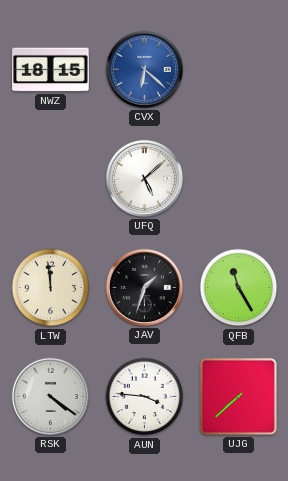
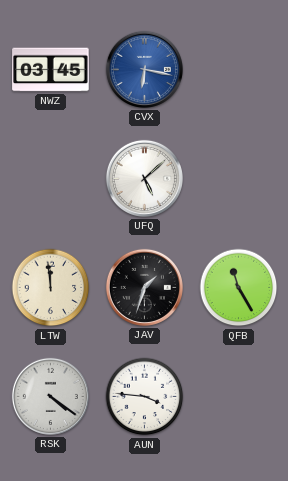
NWZ: 18:15 -> 03:45 (51, 70)
CVX: 6:22 -> 6:17 (144, 69)
UJG: 7:38 -> none (238, 396)
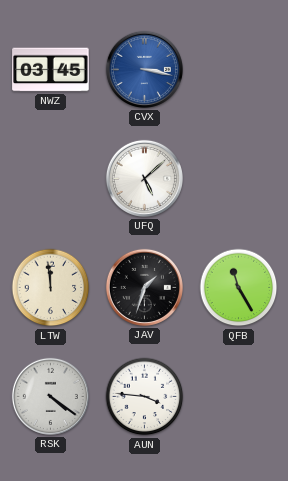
CVX: 6:17 -> 3:17 (144, 69)
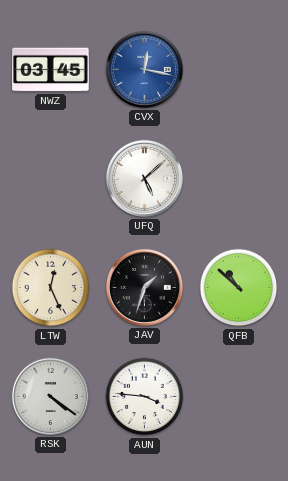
CVX: 3:17 -> 12:17 (144, 69)
LTW: 11:59 -> 12:26 (51, 288)
QFB: 11:25 -> 10:52 (239, 288)
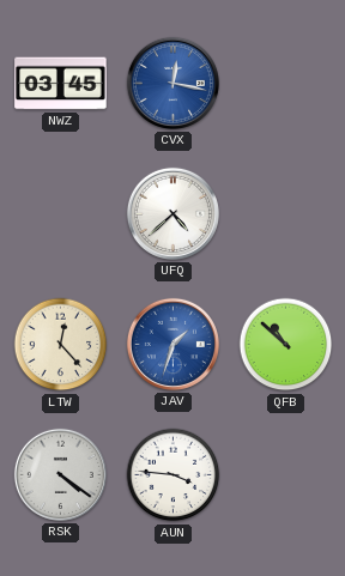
UFQ: 5:08 -> 4:38 (172, 213)
LTW: 12:26 -> 12:23 (61, 345)
JAV dial: black -> blue (172, 344)
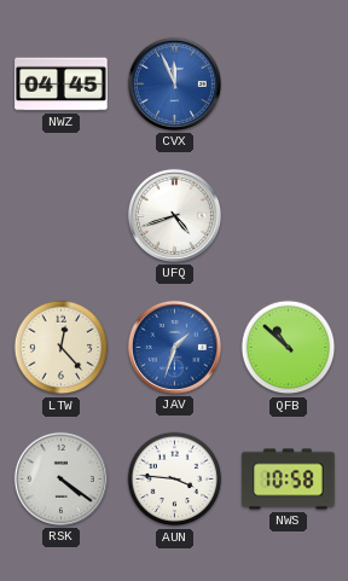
NWZ: 03:45 -> 04:45 (62, 85)
CVX: 12:17 -> 11:56 (174, 83)
UFQ: 4:38 -> 4:42 (174, 215)
NWS: none -> 10:58 (289, 480)
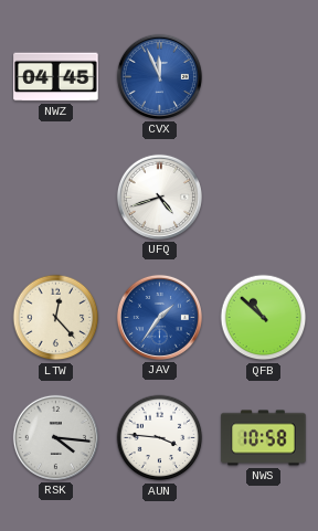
JAV: 1:33 -> 1:36 (159, 317)
RSK: 4:21 -> 4:16 (55, 437)
